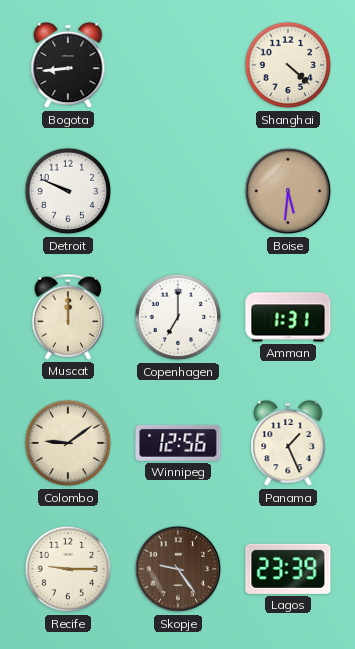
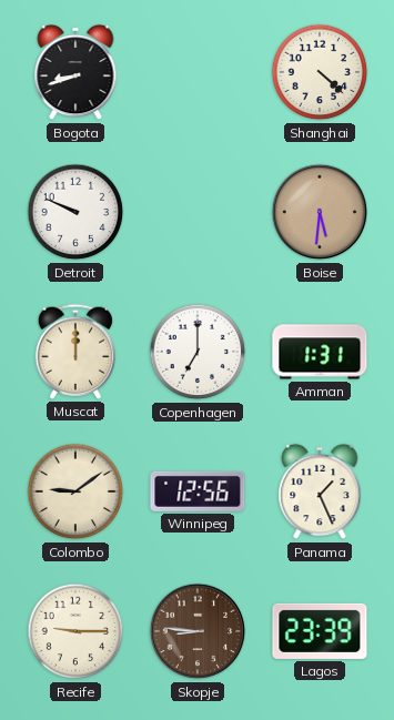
Bogota: 8:44 -> 8:42 (75, 72)
Skopje: 9:24 -> 8:46 (198, 631)
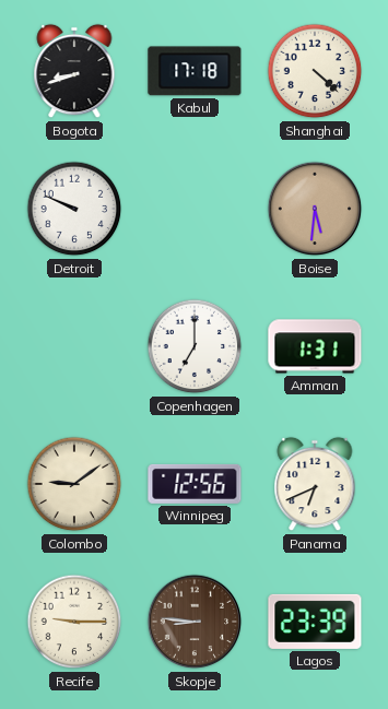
Kabul: none -> 17:18 (195, 71)
Muscat: 12:00 -> none (75, 352)
Panama: 1:26 -> 6:41 (315, 484)
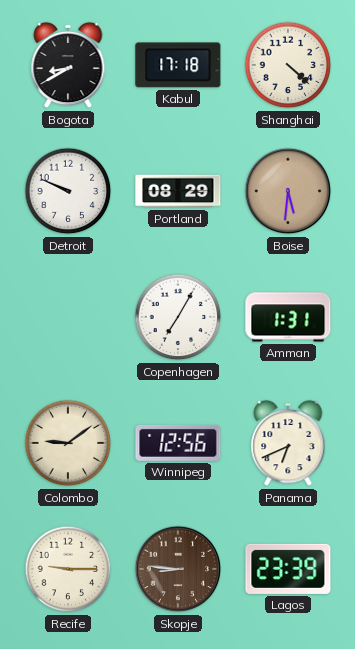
Bogota: 8:42 -> 8:40 (68, 65)
Portland: none -> 08:29 (178, 191)
Copenhagen: 7:00 -> 7:05 (178, 317)
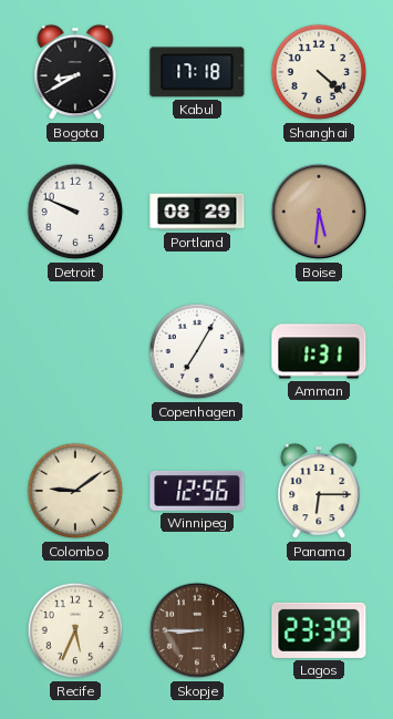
Panama: 6:41 -> 6:15 (319, 491)
Recife: 9:15 -> 5:34 (75, 630)
Skopje: 8:46 -> 8:45 (197, 630)
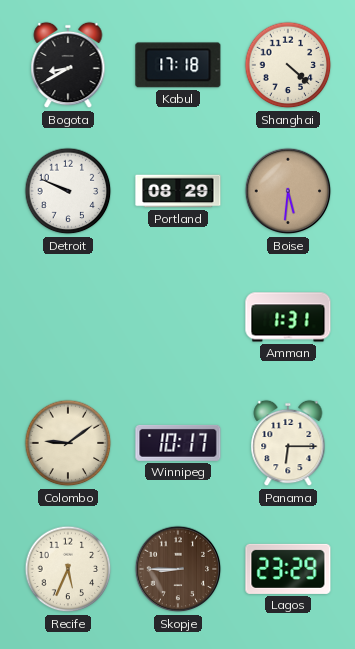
Copenhagen: 7:05 -> none (197, 351)
Winnipeg: 12:56 -> 10:17 (178, 443)
Lagos: 23:39 -> 23:29 (288, 569)
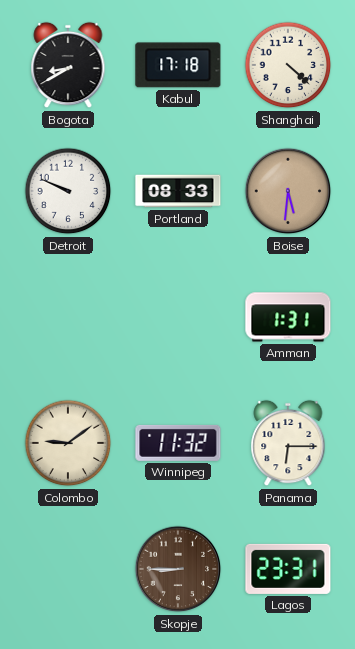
Portland: 08:29 -> 08:33 (178, 191)
Winnipeg: 10:17 -> 11:32 (178, 443)
Recife: 5:34 -> none (68, 569)
Lagos: 23:29 -> 23:31 (288, 569)
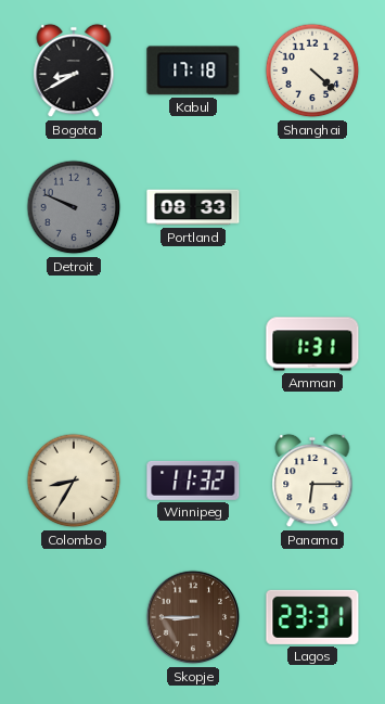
Detroit dial: white -> grey (74, 207)
Boise: 5:31 -> none (288, 191)
Colombo: 9:09 -> 8:35 (74, 481)
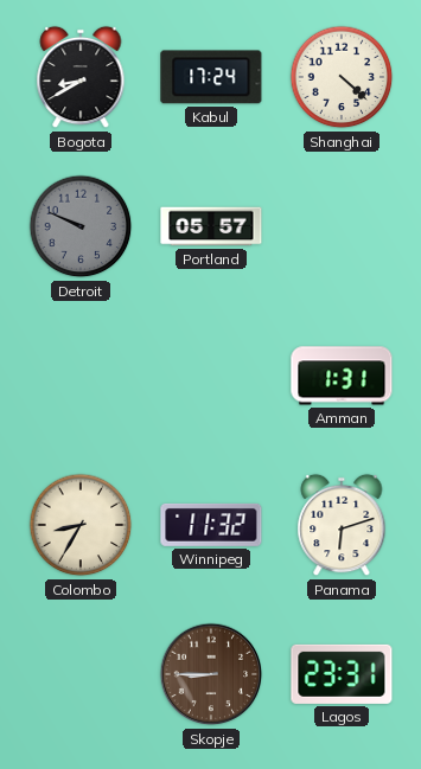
Kabul: 17:18 -> 17:24 (211, 77)
Portland: 08:33 -> 05:57 (211, 226)
Panama: 6:15 -> 6:12 (342, 525)
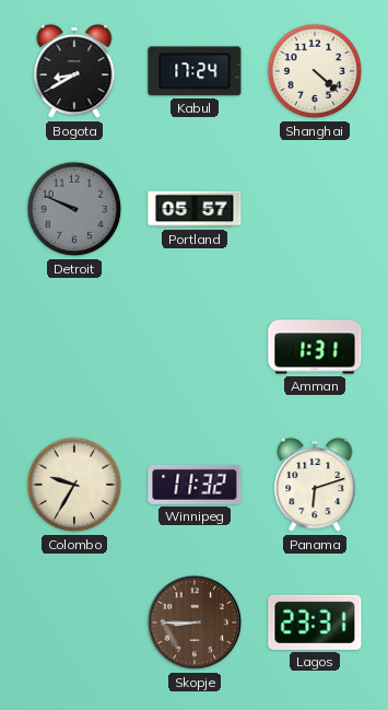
Colombo: 8:35 -> 9:35 (74, 485)
